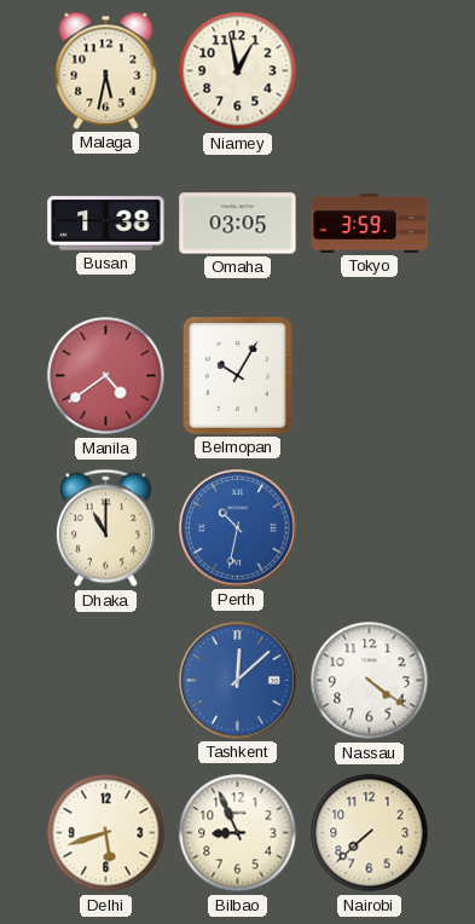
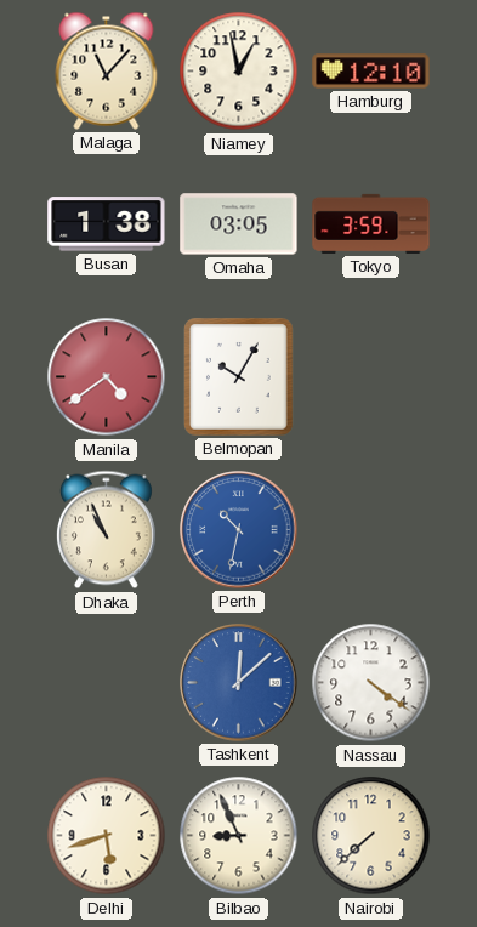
Malaga: 5:32 -> 11:07 (107, 70)
Hamburg: none -> 12:10 (371, 72)
Dhaka: 11:00 -> 10:56 (106, 530)
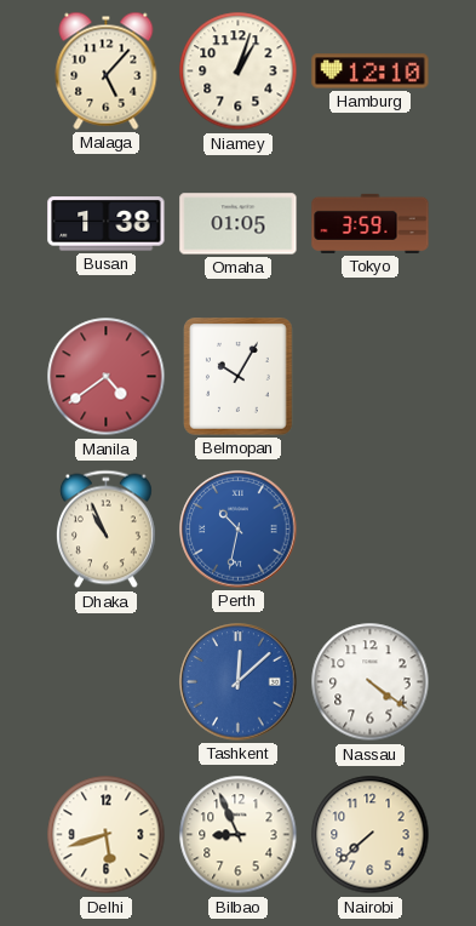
Malaga: 11:07 -> 5:07 (107, 70)
Niamey: 12:58 -> 1:03 (239, 72)
Omaha: 03:05 -> 01:05 (239, 224)
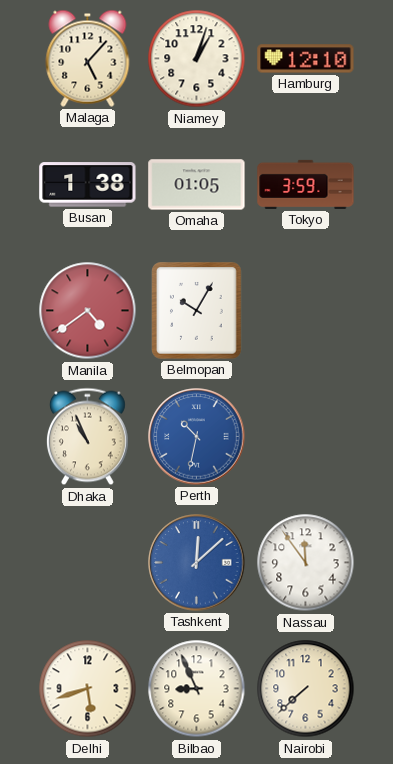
Nassau: 4:21 -> 11:54 (306, 563)
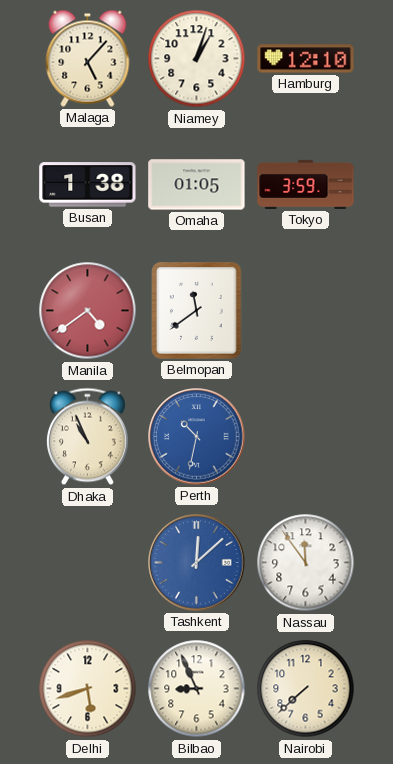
Belmopan: 10:05 -> 11:39 (197, 311)
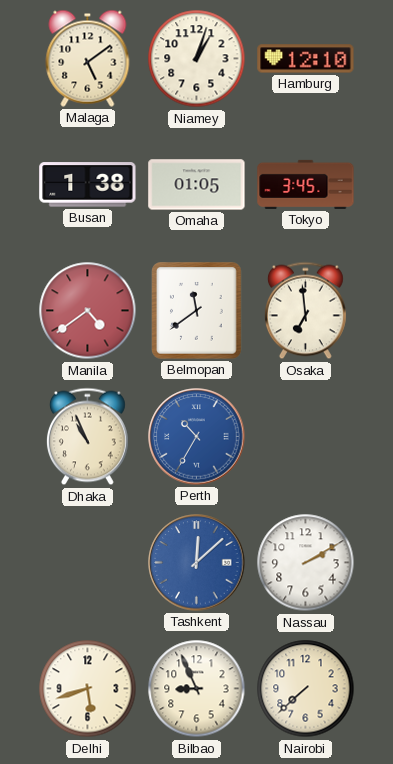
Malaga: 5:07 -> 5:09 (88, 58)
Tokyo: 3:59 -> 3:45 (306, 184)
Osaka: none -> 6:59 (305, 311)
Perth: 10:32 -> 10:35 (197, 437)
Nassau: 11:54 -> 2:10 (306, 563)
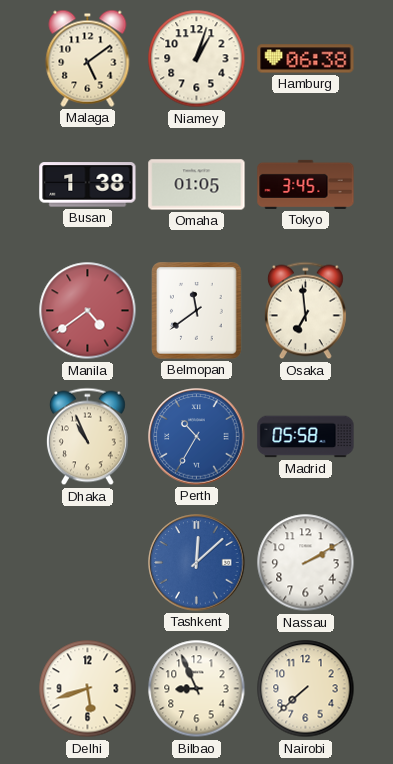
Hamburg: 12:10 -> 06:38 (306, 59)
Madrid: none -> 05:58 (306, 437)
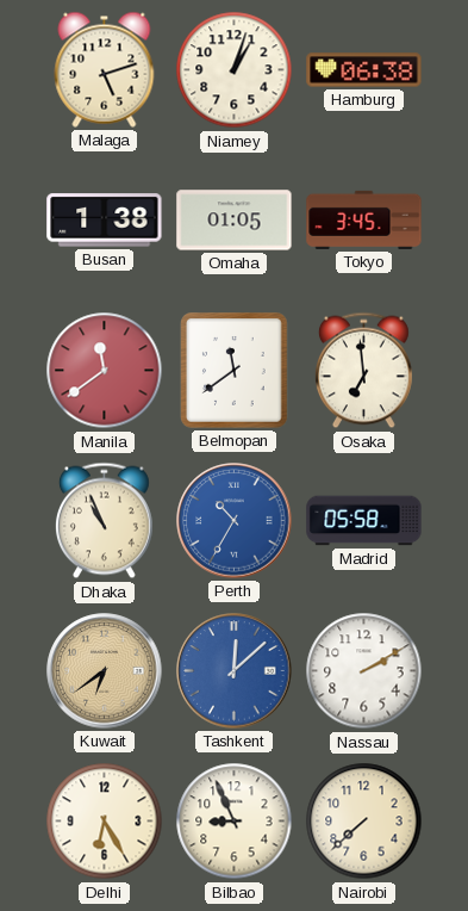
Malaga: 5:09 -> 5:12 (105, 69)
Manila: 4:39 -> 11:39 (105, 371)
Kuwait: none -> 6:39 (105, 671)
Delhi: 5:42 -> 6:25 (105, 822)
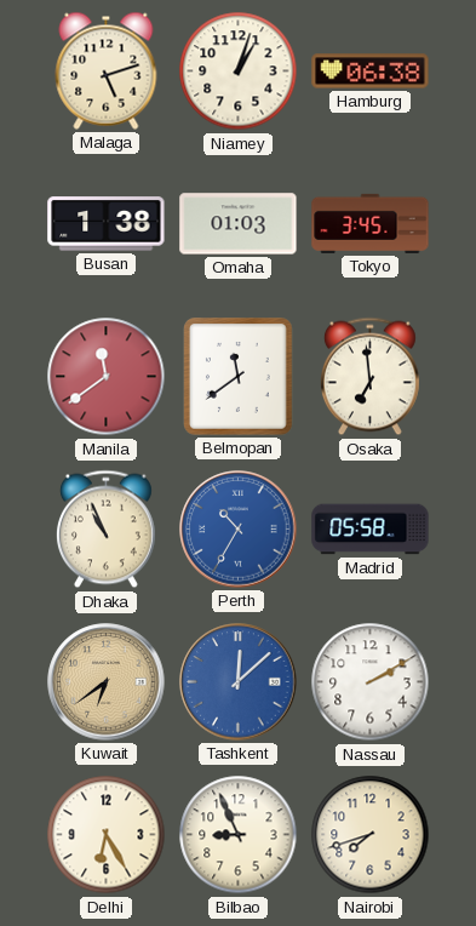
Omaha: 01:05 -> 01:03 (239, 224)
Nairobi: 7:38 -> 7:42 (371, 835)
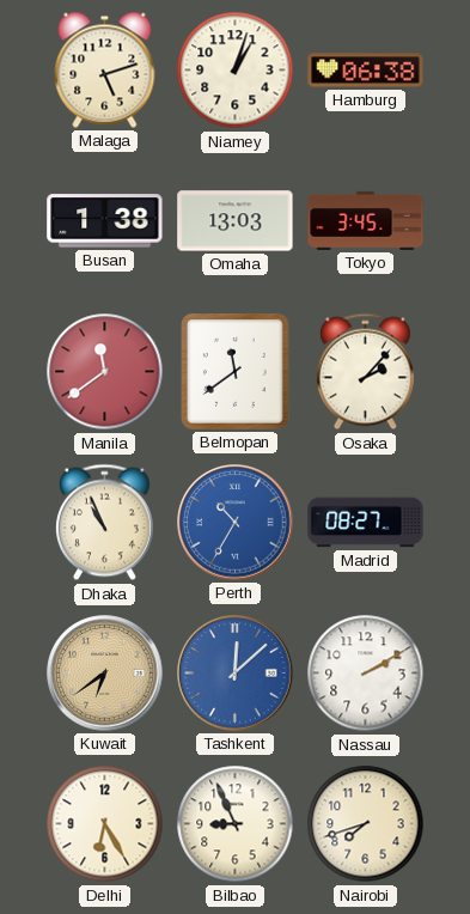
Omaha: 01:03 -> 13:03 (236, 221)
Osaka: 6:59 -> 2:07 (365, 372)
Madrid: 05:58 -> 08:27 (366, 523)
